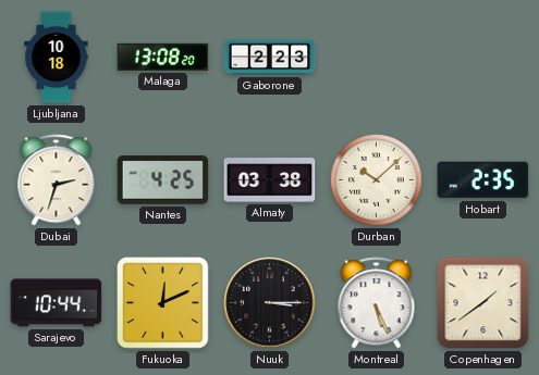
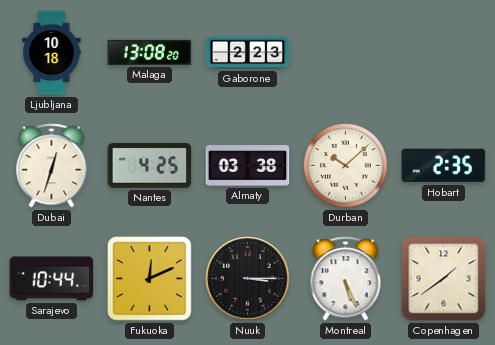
Dubai: 2:33 -> 12:33 (52, 166)
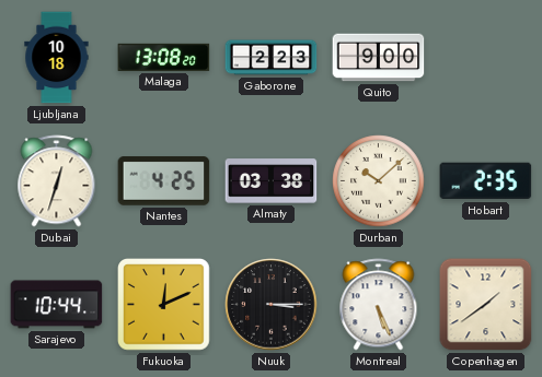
Quito: none -> 9:00 (379, 58)
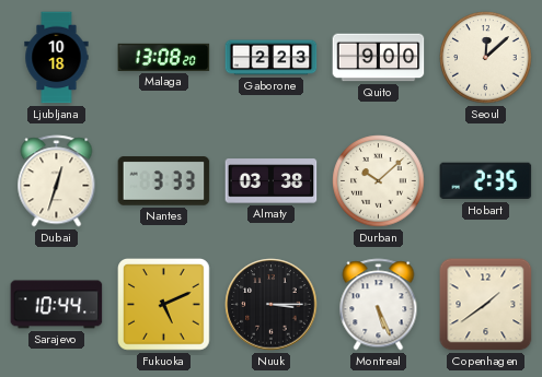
Seoul: none -> 12:08 (486, 58)
Nantes: 4:25 -> 3:33 (164, 181)
Fukuoka: 12:11 -> 5:11 (164, 305)
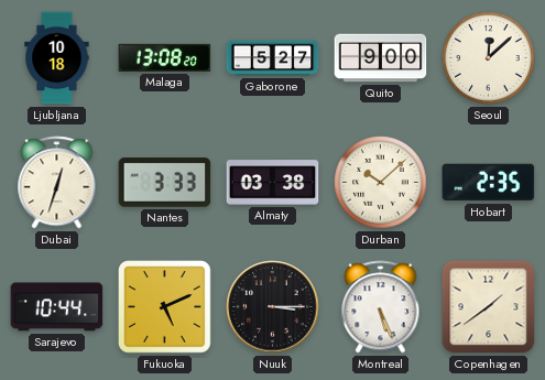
Gaborone: 2:23 -> 5:27 (273, 58)
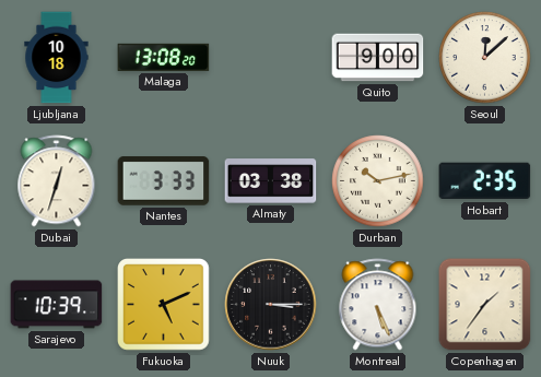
Gaborone: 5:27 -> none (273, 58)
Durban: 10:08 -> 10:13 (378, 181)
Sarajevo: 10:44 -> 10:39 (57, 305)
Copenhagen: 1:39 -> 1:36 (485, 305)
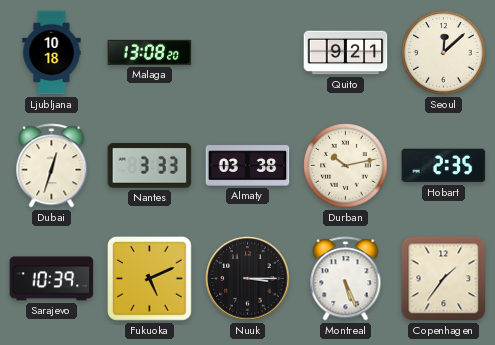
Quito: 9:00 -> 9:21 (346, 53)
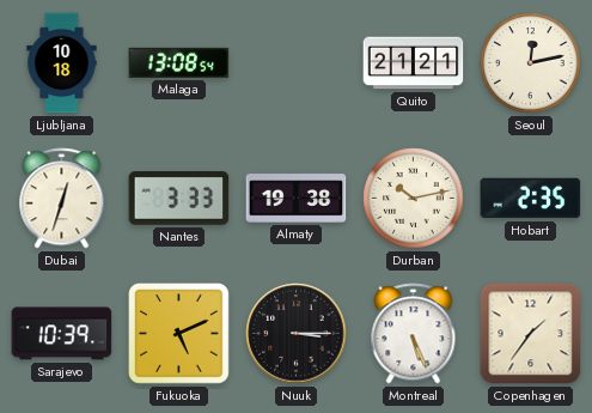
Malaga: 13:08:20 -> 13:08:54 (179, 62)
Quito: 9:21 -> 21:21 (414, 63)
Seoul: 12:08 -> 12:13 (531, 63)
Almaty: 03:38 -> 19:38 (297, 199)
